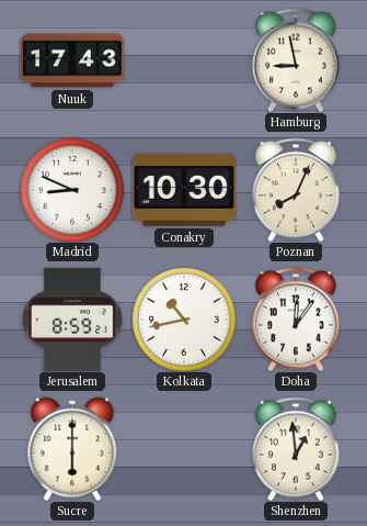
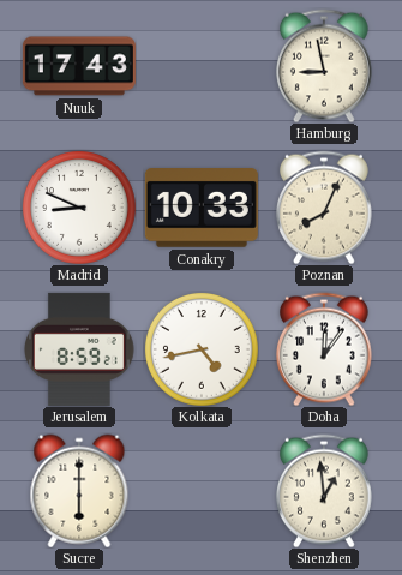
Conakry: 10:30 -> 10:33 (202, 209)
Kolkata: 10:43 -> 4:43 (202, 349)
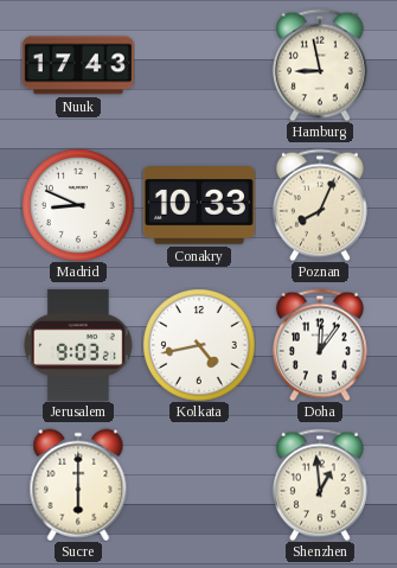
Jerusalem: 8:59 -> 9:03 (79, 345)
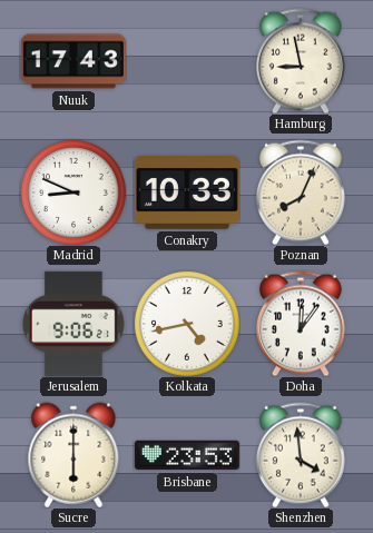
Jerusalem: 9:03 -> 9:06 (75, 324)
Brisbane: none -> 23:53 (187, 455)
Shenzhen: 12:59 -> 3:59 (301, 455)
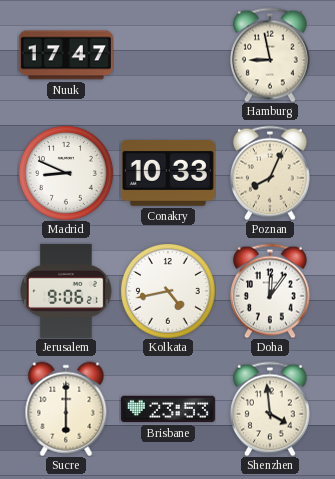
Nuuk: 17:43 -> 17:47 (66, 55)
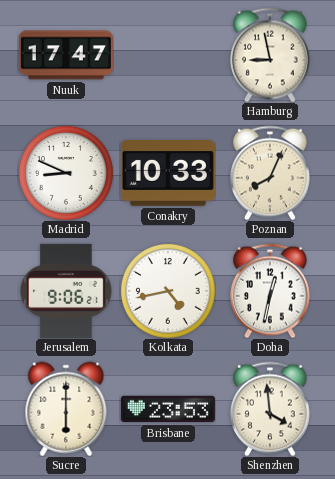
Doha: 12:06 -> 12:32 (270, 291)
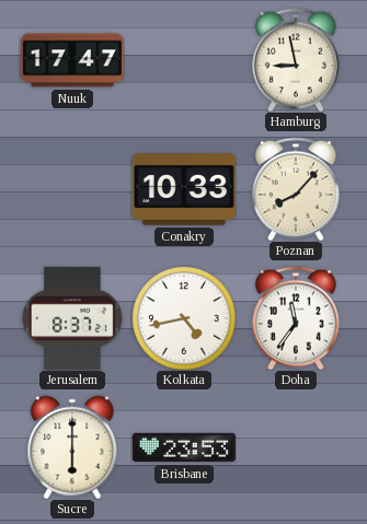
Madrid: 8:49 -> none (66, 173)
Poznan: 8:04 -> 8:07 (296, 189)
Jerusalem: 9:06 -> 8:37 (73, 318)
Doha: 12:32 -> 11:36 (296, 318)
Shenzhen: 3:59 -> none (270, 409)
